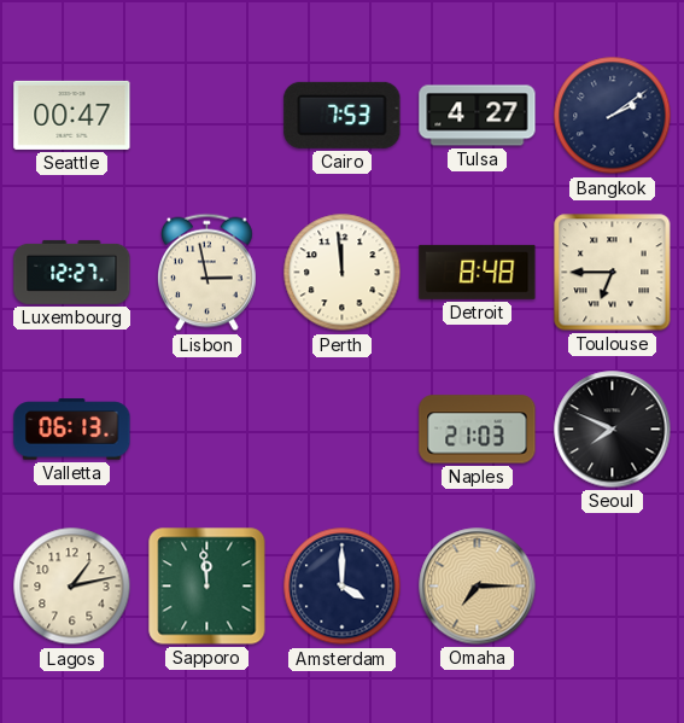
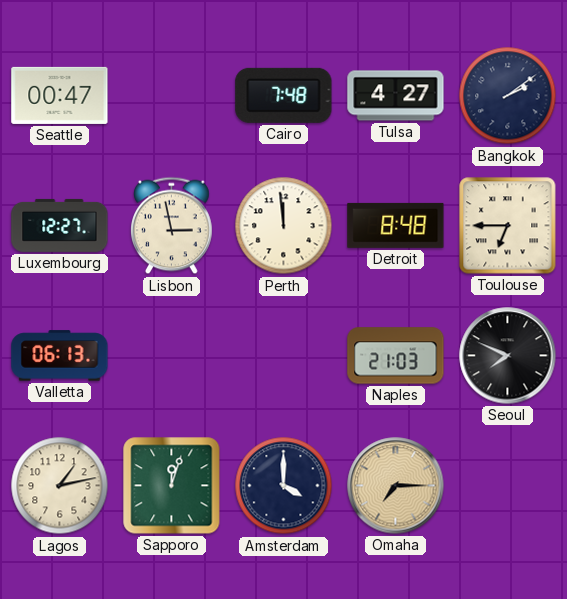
Cairo: 7:53 -> 7:48 (284, 95)
Sapporo: 11:59 -> 12:03 (172, 486)
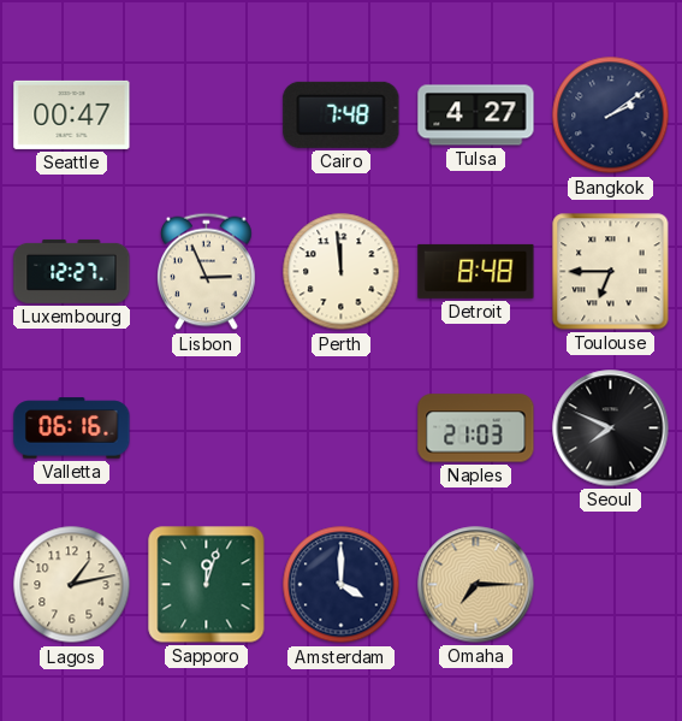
Lisbon: 2:58 -> 2:56 (207, 272)
Valletta: 06:13 -> 06:16 (72, 429)
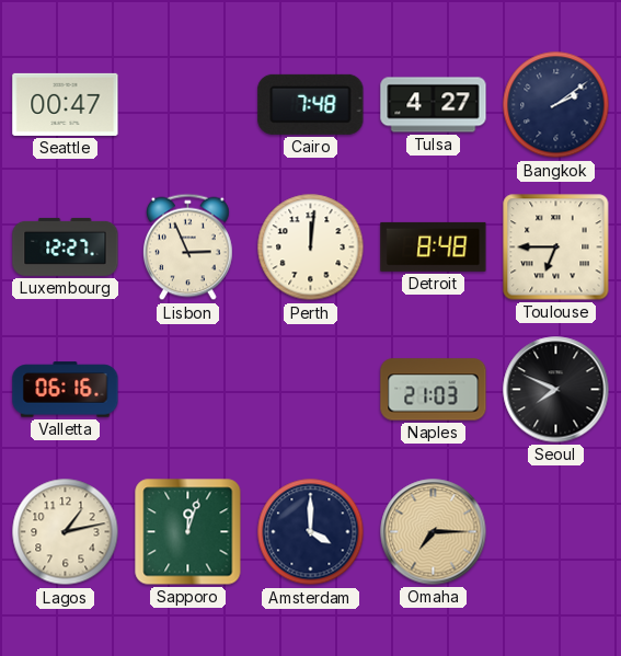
Perth: 11:59 -> 12:01 (311, 248)
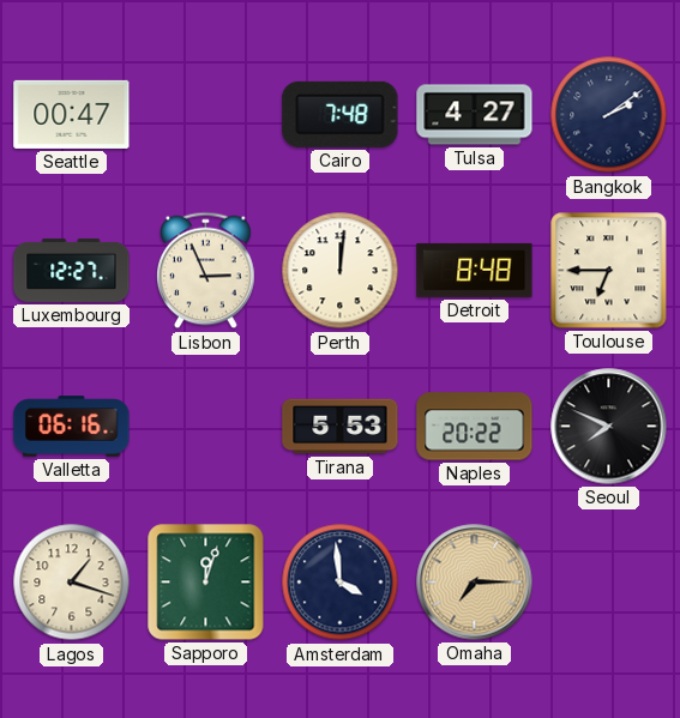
Tirana: none -> 5:53 (341, 427)
Naples: 21:03 -> 20:22 (475, 427)
Lagos: 1:13 -> 1:18 (72, 583)
Amsterdam: 4:00 -> 3:59 (341, 583)
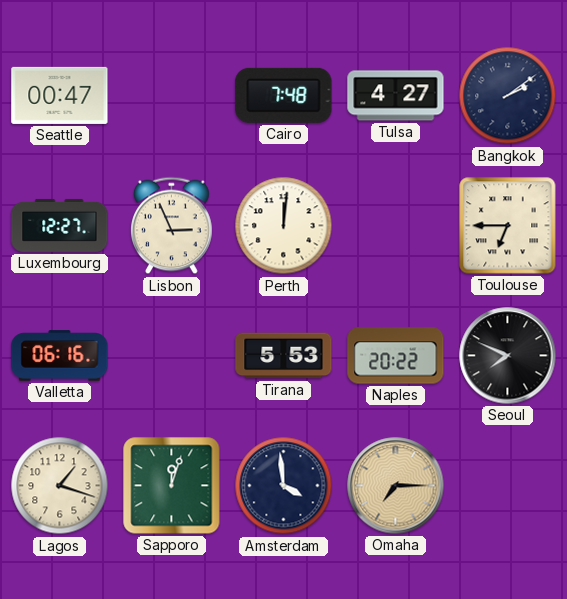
Detroit: 8:48 -> none (475, 270)
